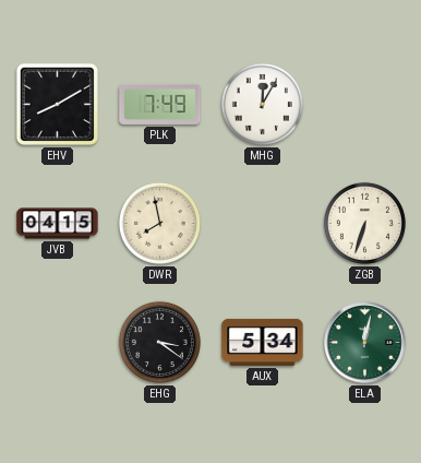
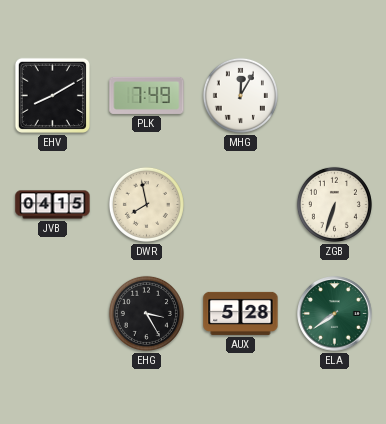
EHG: 3:21 -> 3:25 (146, 313)
AUX: 5:34 -> 5:28 (241, 313)
ELA: 12:02 -> 7:39 (335, 314)
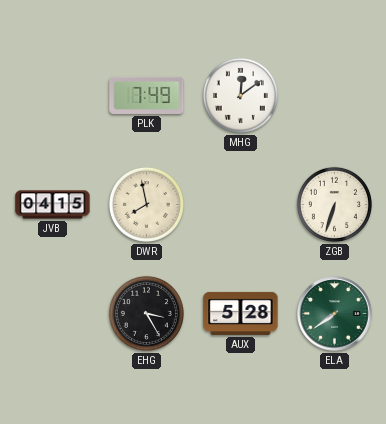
EHV: 8:10 -> none (52, 95)
MHG: 12:05 -> 12:09 (240, 95)
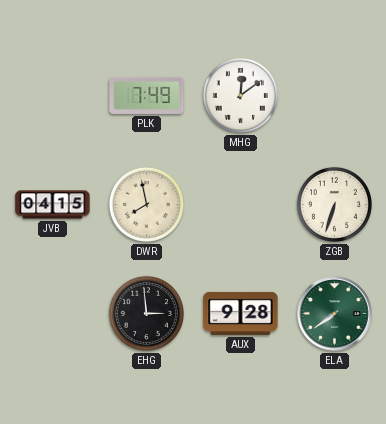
EHG: 3:25 -> 2:59 (146, 313)
AUX: 5:28 -> 9:28 (241, 313)
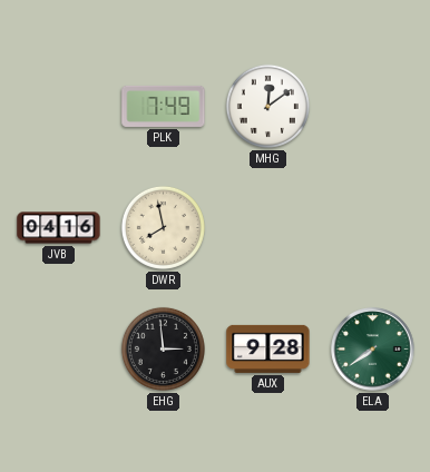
JVB: 04:15 -> 04:16 (59, 228)
ZGB: 6:33 -> none (334, 204)
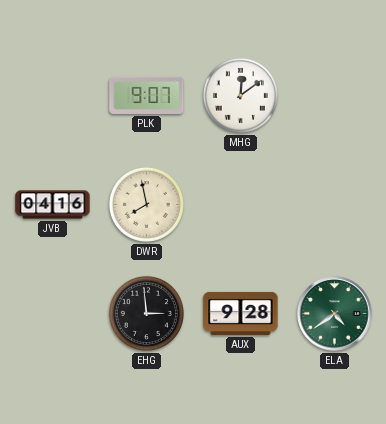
PLK: 7:49 -> 9:07 (147, 95)
ELA: 7:39 -> 4:39 (335, 314)
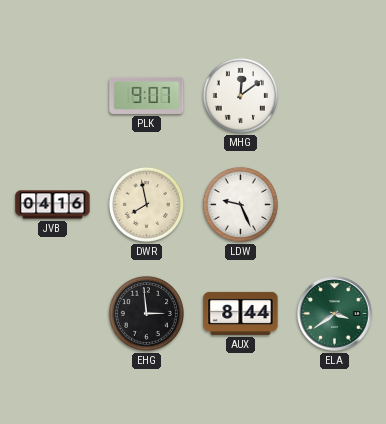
LDW: none -> 9:26 (240, 204)
AUX: 9:28 -> 8:44 (241, 313)
ELA: 4:39 -> 3:39 (335, 314)
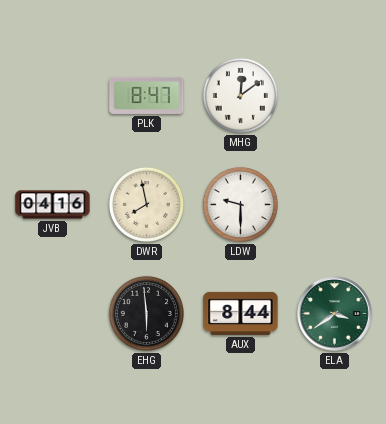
PLK: 9:07 -> 8:47 (147, 95)
LDW: 9:26 -> 9:30 (240, 204)
EHG: 2:59 -> 5:59 (146, 313)
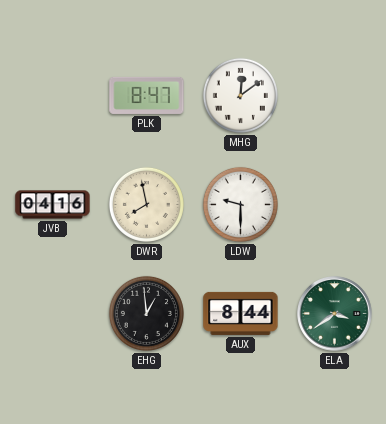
EHG: 5:59 -> 12:59 (146, 313)
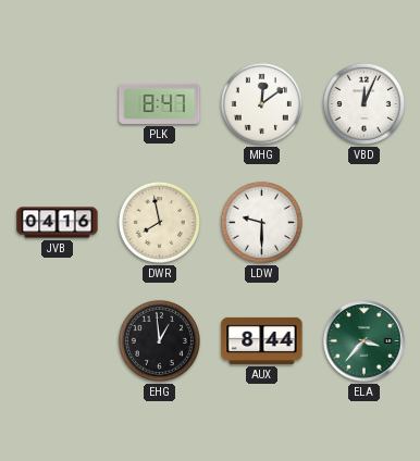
VBD: none -> 12:04 (363, 103)
ELA: 3:39 -> 3:37 (365, 341)
